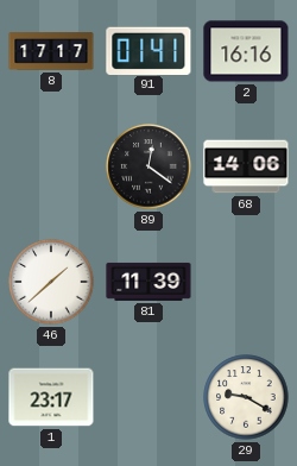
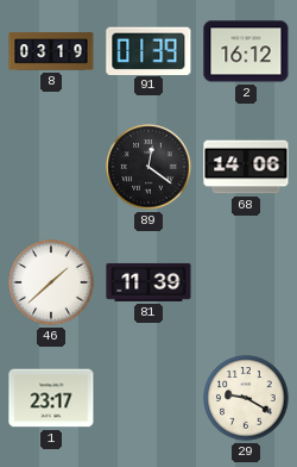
8: 17:17 -> 03:19 (51, 51)
91: 01:41 -> 01:39 (148, 50)
2: 16:16 -> 16:12 (246, 51)
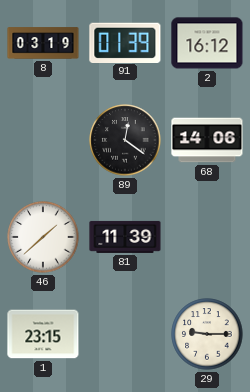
1: 23:17 -> 23:15 (43, 334)
29: 9:20 -> 9:15 (207, 334)
